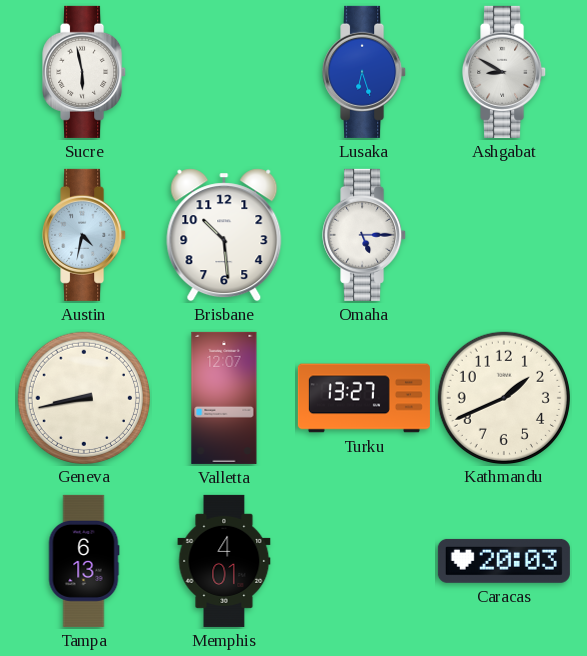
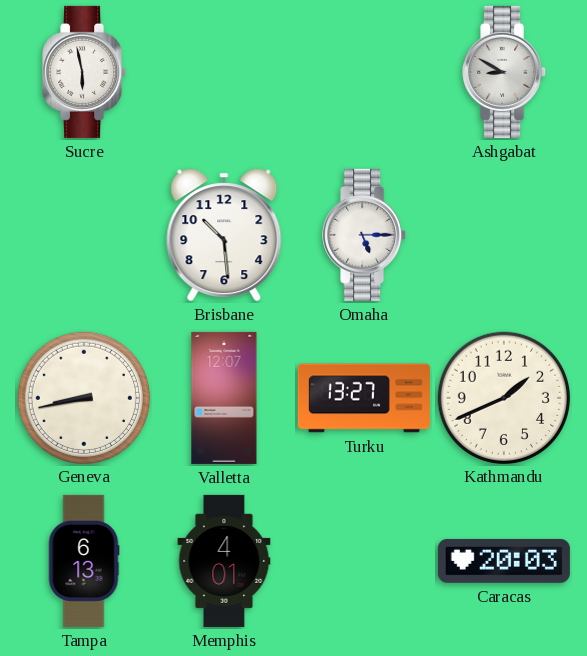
Lusaka: 6:27 -> none (365, 72)
Austin: 4:32 -> none (85, 235)
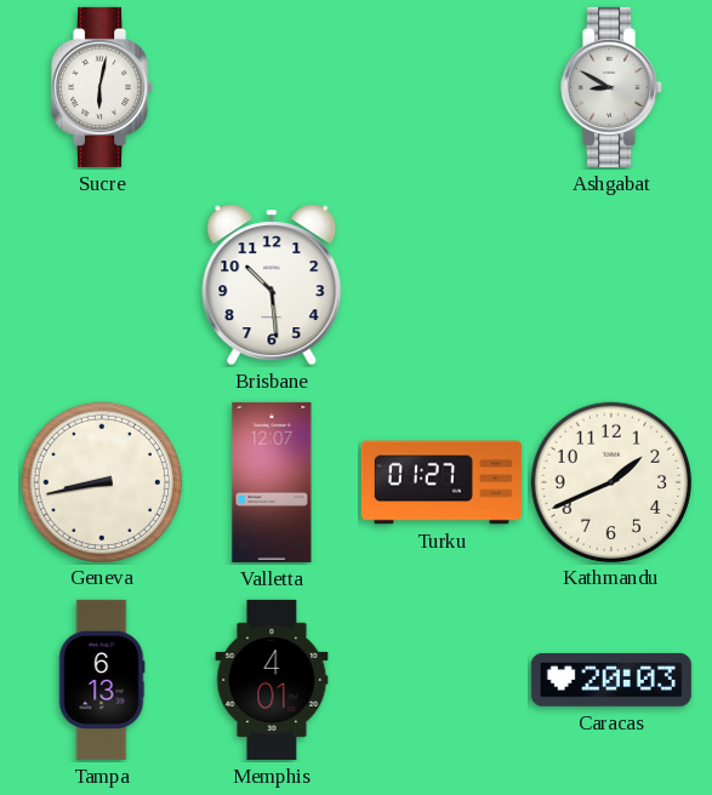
Sucre: 5:58 -> 6:02 (103, 87)
Omaha: 5:15 -> none (365, 235)
Turku: 13:27 -> 01:27 (442, 482)
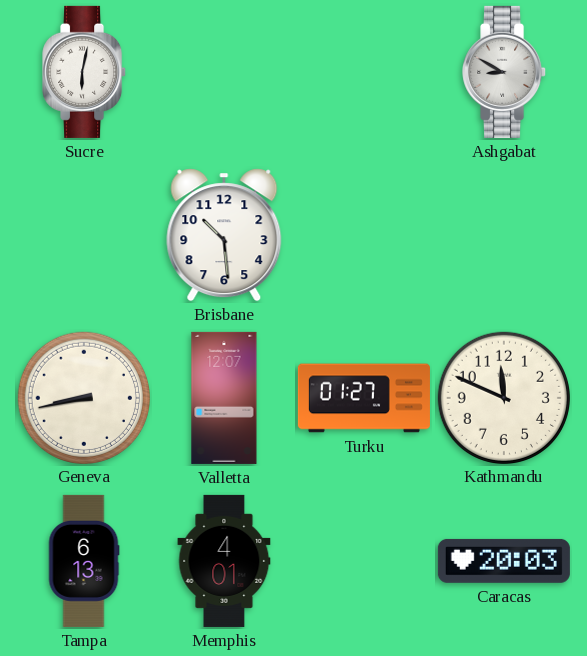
Kathmandu: 1:41 -> 11:49 (503, 397)
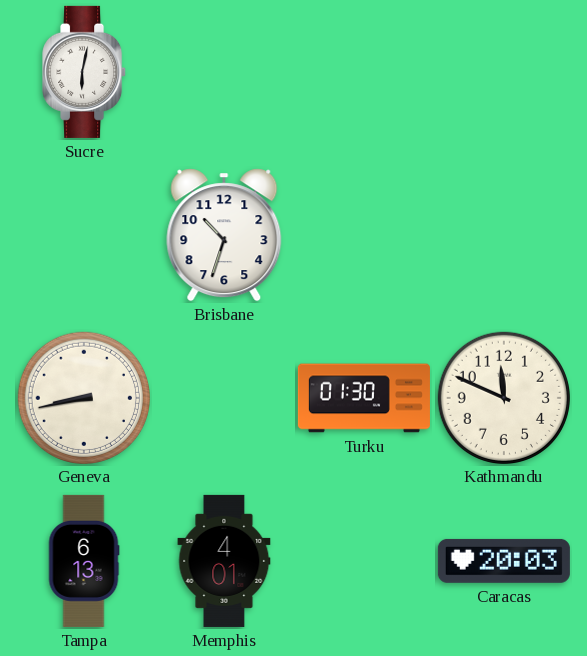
Ashgabat: 8:50 -> none (505, 72)
Brisbane: 10:29 -> 10:33 (224, 235)
Valletta: 12:07 -> none (224, 398)
Turku: 01:27 -> 01:30 (364, 398)
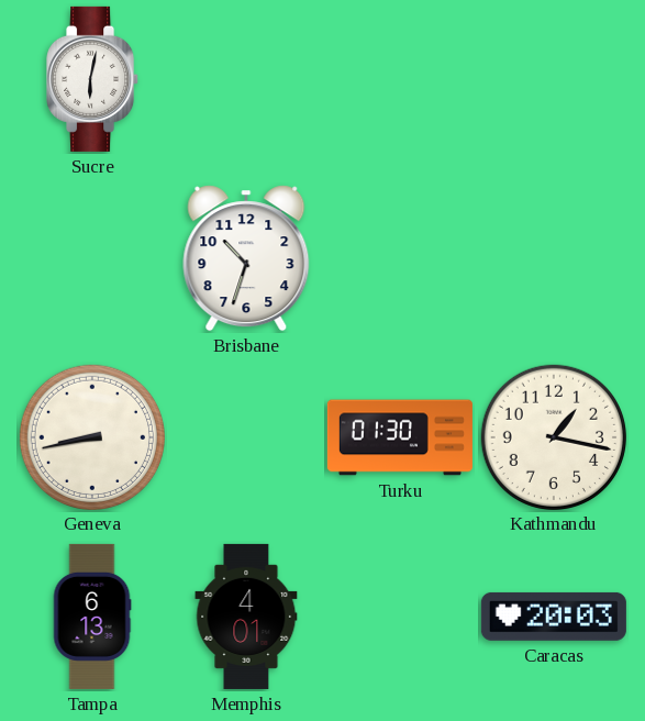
Kathmandu: 11:49 -> 1:17 (553, 436)
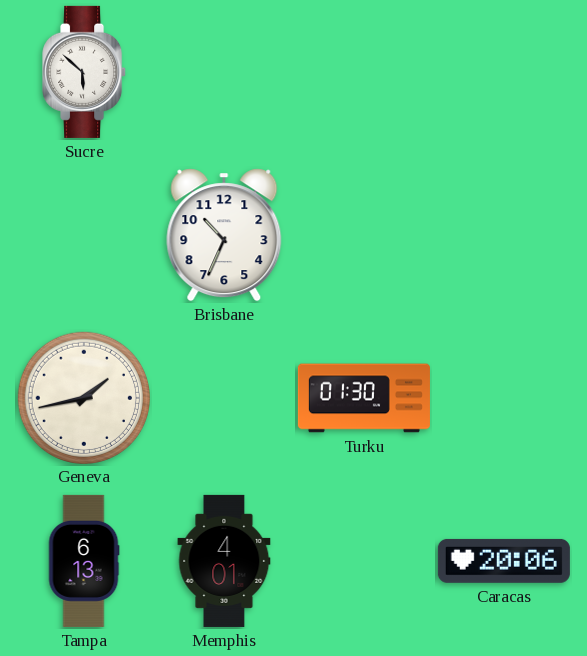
Sucre: 6:02 -> 5:52 (85, 72)
Brisbane: 10:33 -> 10:34 (224, 235)
Geneva: 8:43 -> 1:43 (83, 397)
Kathmandu: 1:17 -> none (553, 436)
Caracas: 20:03 -> 20:06 (504, 561)
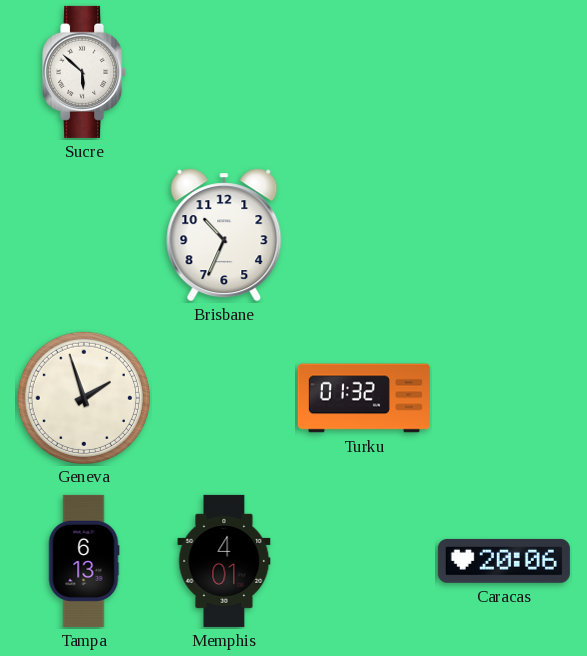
Geneva: 1:43 -> 1:57 (83, 397)
Turku: 01:30 -> 01:32 (364, 398)
